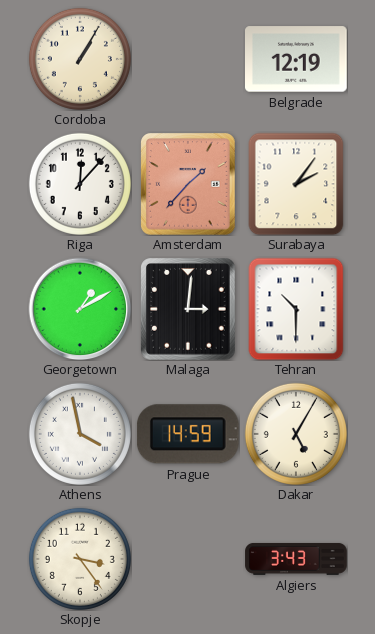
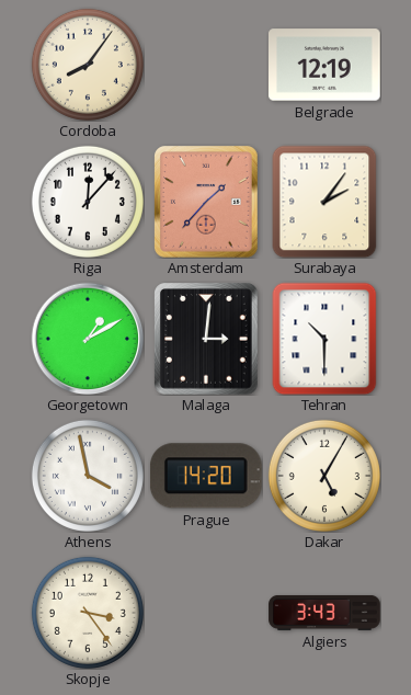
Cordoba: 1:05 -> 8:06 (88, 65)
Prague: 14:59 -> 14:20 (206, 476)
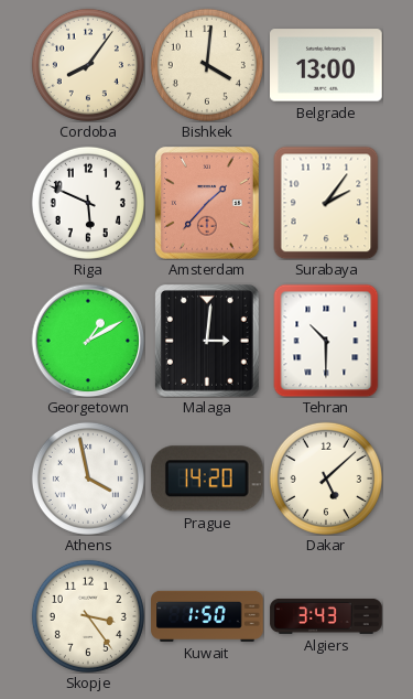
Bishkek: none -> 4:01 (207, 65)
Belgrade: 12:19 -> 13:00 (327, 65)
Riga: 12:07 -> 5:49 (88, 203)
Dakar: 5:05 -> 5:08 (326, 478)
Kuwait: none -> 1:50 (207, 616)
